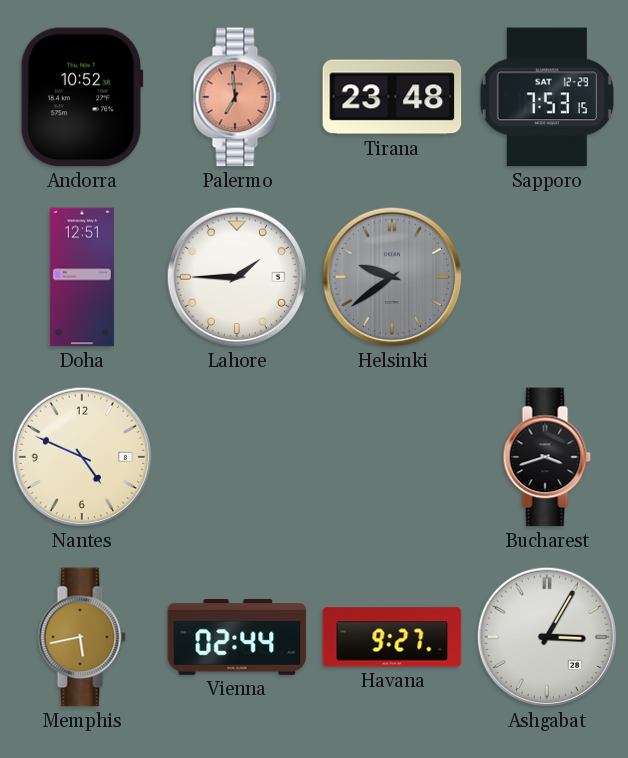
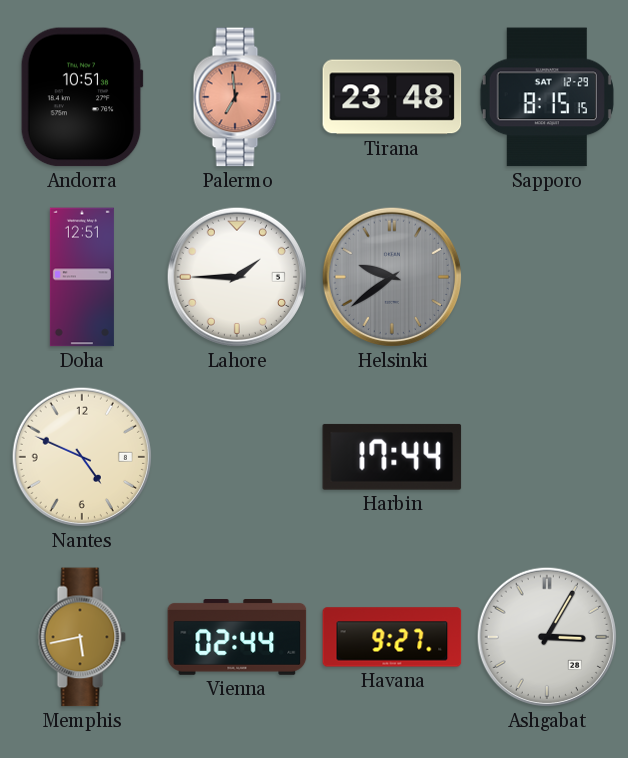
Andorra: 10:52 -> 10:51 (82, 97)
Sapporo: 7:53 -> 8:15 (547, 97)
Harbin: none -> 17:44 (392, 457)
Bucharest: 3:42 -> none (547, 457)
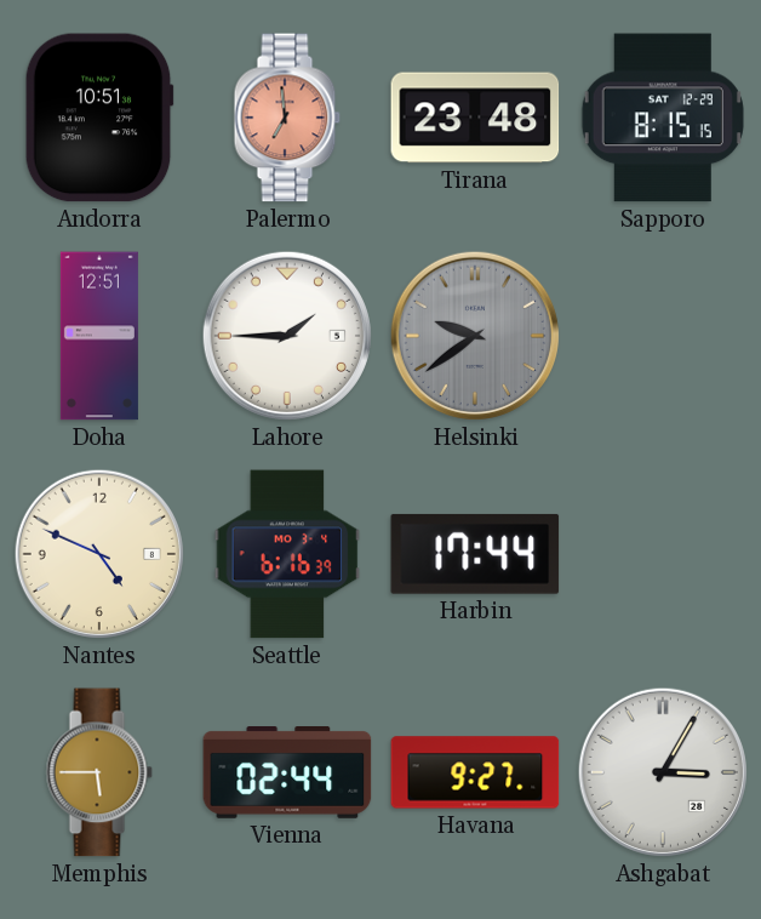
Seattle: none -> 6:16 (287, 554)
Memphis: 5:43 -> 5:45 (99, 772)
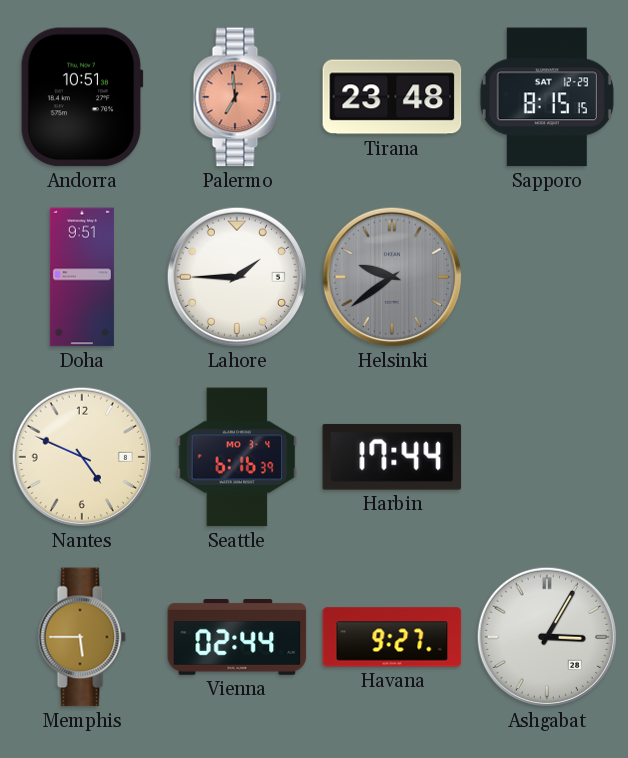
Doha: 12:51 -> 9:51 (82, 277)
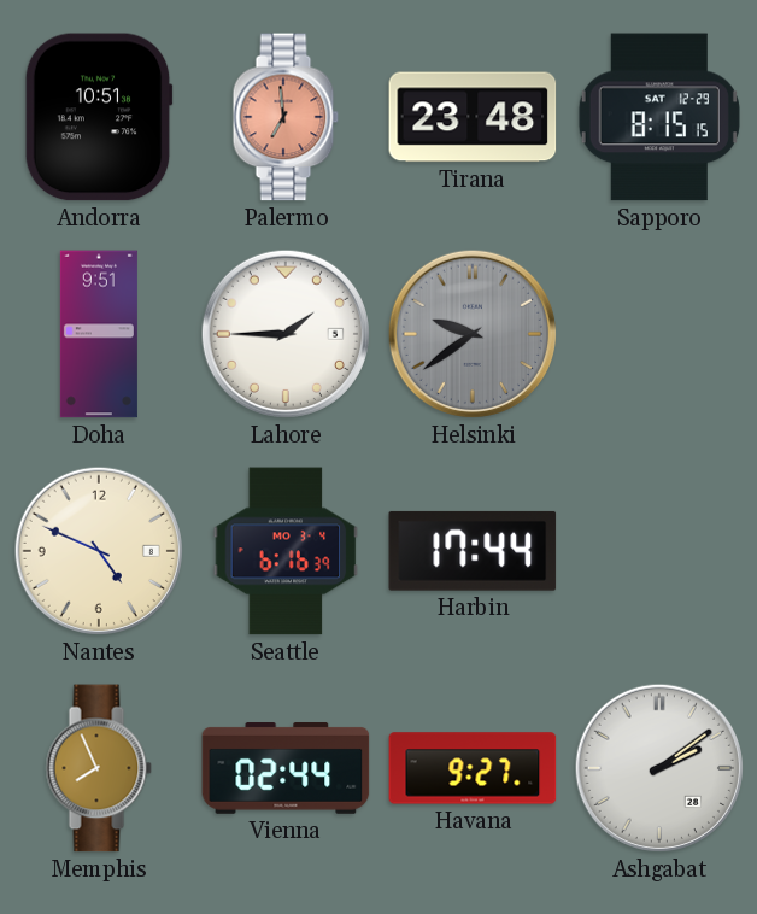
Memphis: 5:45 -> 7:56 (99, 768)
Ashgabat: 3:05 -> 2:09 (659, 768)
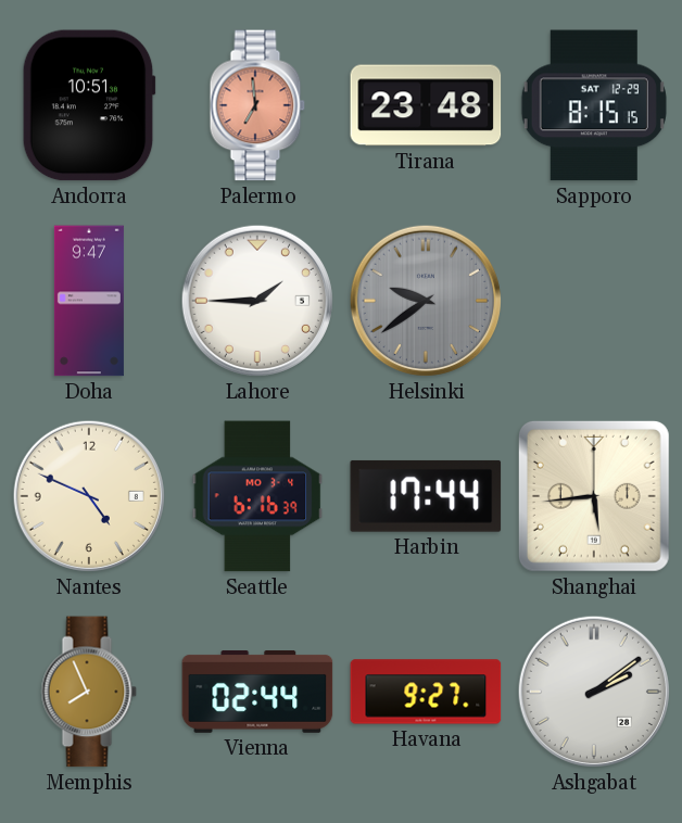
Doha: 9:51 -> 9:47 (89, 301)
Shanghai: none -> 5:44 (594, 496)
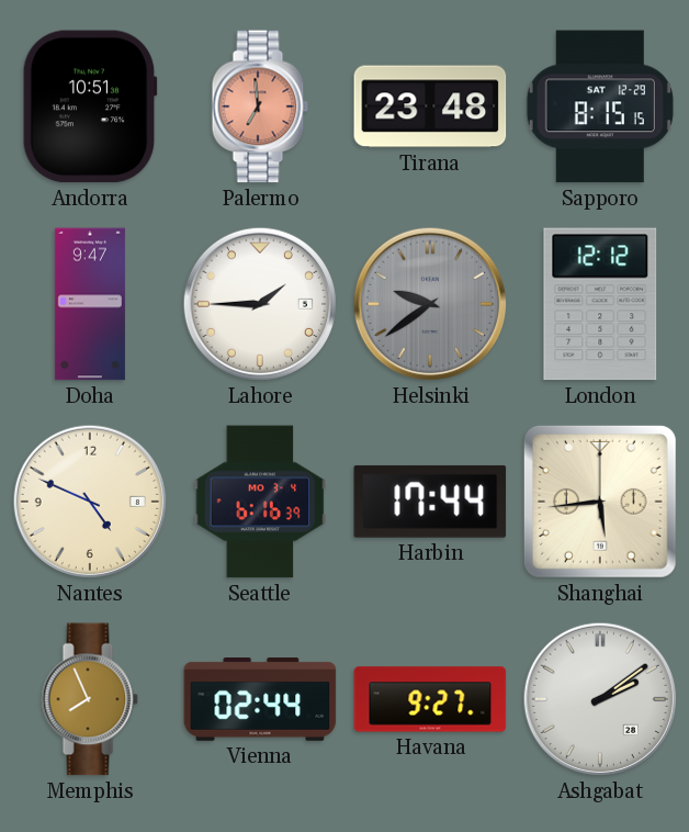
London: none -> 12:12 (600, 304)
